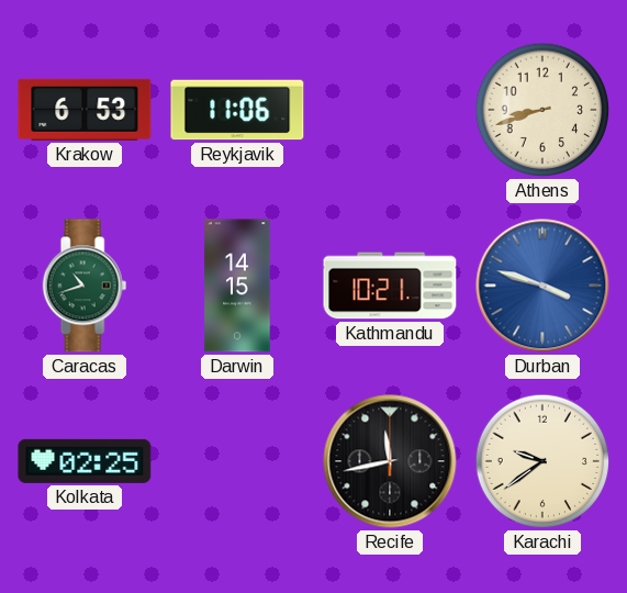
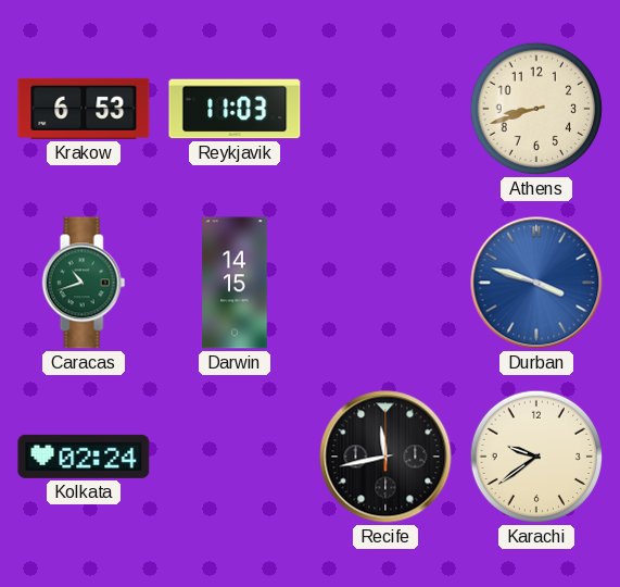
Reykjavik: 11:06 -> 11:03 (235, 109)
Kathmandu: 10:21 -> none (390, 286)
Kolkata: 02:25 -> 02:24 (84, 457)
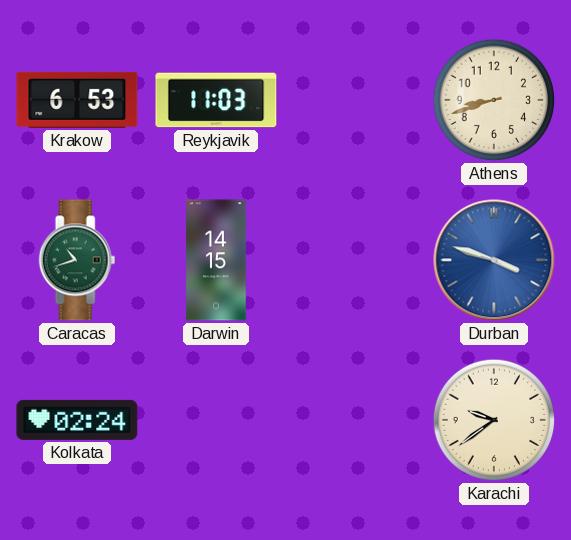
Recife: 11:43 -> none (385, 457)
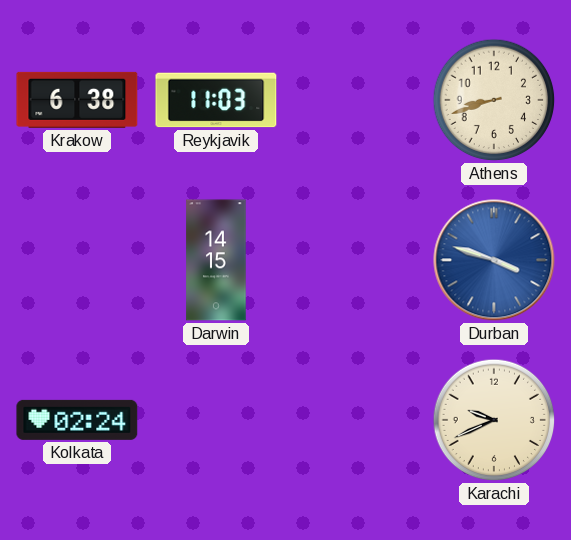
Krakow: 6:53 -> 6:38 (77, 100)
Caracas: 10:42 -> none (77, 260)
Karachi: 9:39 -> 9:41 (494, 420)
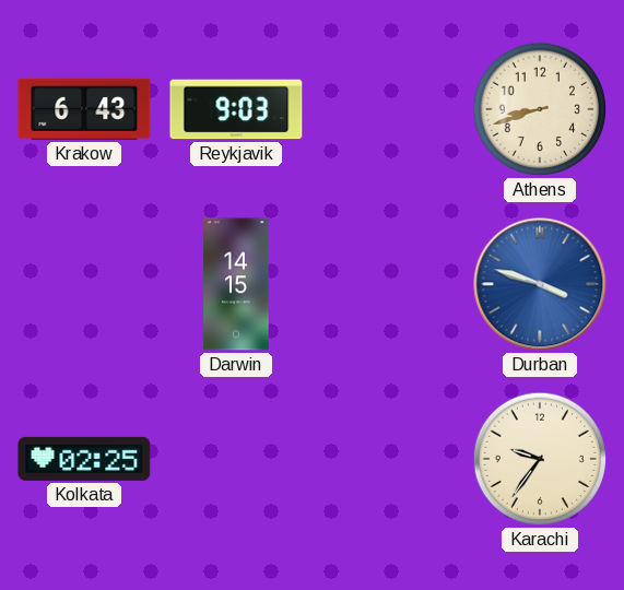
Krakow: 6:38 -> 6:43 (84, 109)
Reykjavik: 11:03 -> 9:03 (236, 109)
Kolkata: 02:24 -> 02:25 (84, 459)
Karachi: 9:41 -> 9:36 (540, 459)
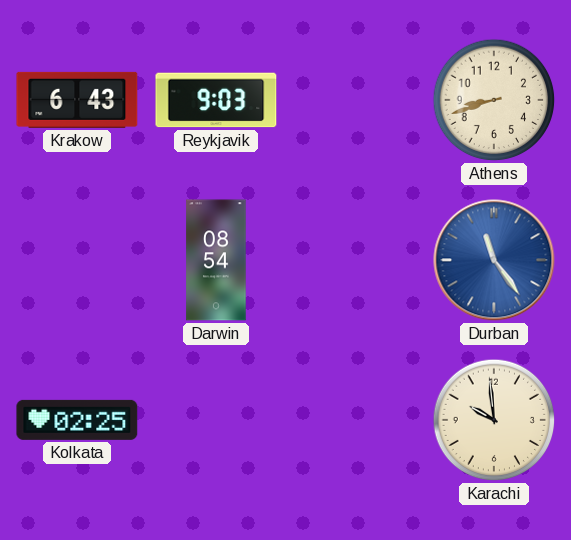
Darwin: 14:15 -> 08:54 (216, 260)
Durban: 3:48 -> 11:24 (494, 260)
Karachi: 9:36 -> 9:59 (494, 420)
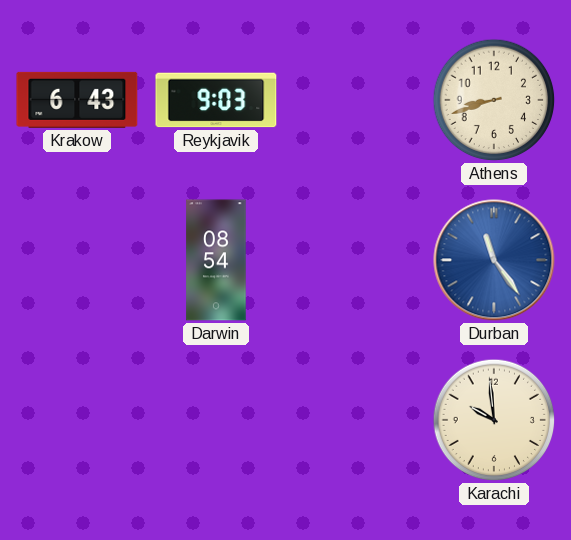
Kolkata: 02:25 -> none (77, 420)
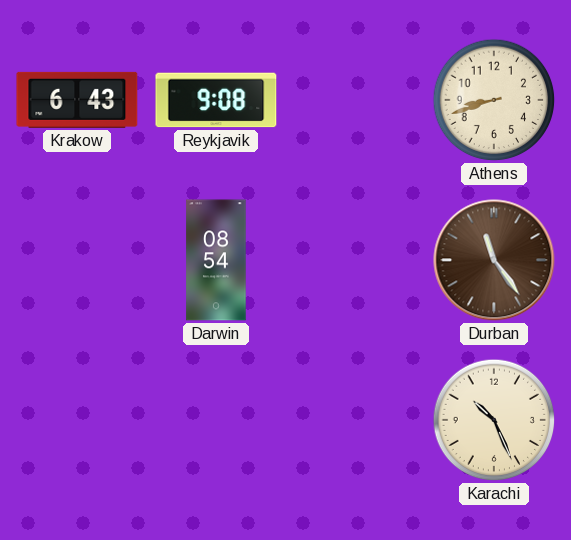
Reykjavik: 9:03 -> 9:08 (216, 100)
Durban dial: blue -> brown (494, 260)
Karachi: 9:59 -> 10:26 (494, 420)
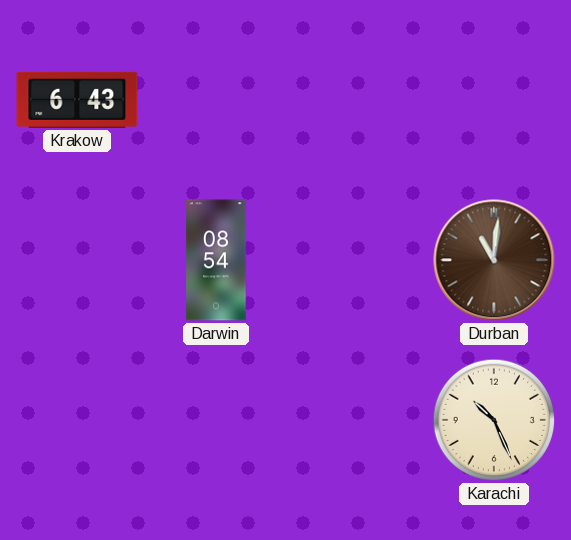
Reykjavik: 9:08 -> none (216, 100)
Athens: 8:42 -> none (494, 100)
Durban: 11:24 -> 11:01 (494, 260)
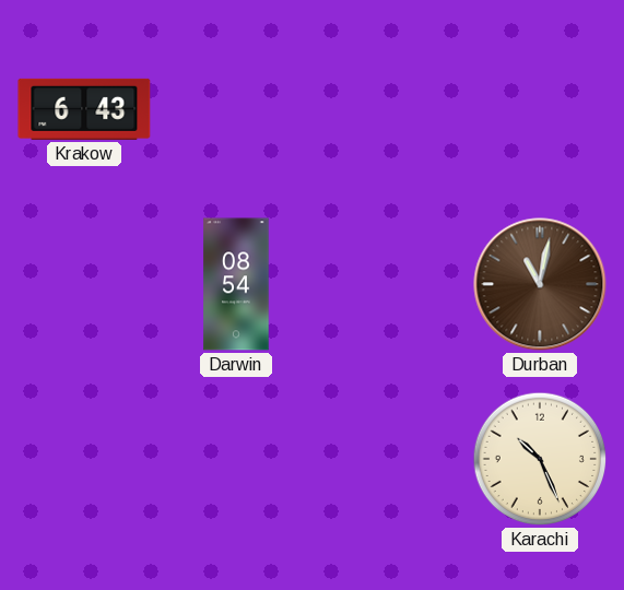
Durban: 11:01 -> 11:02 (540, 284)
